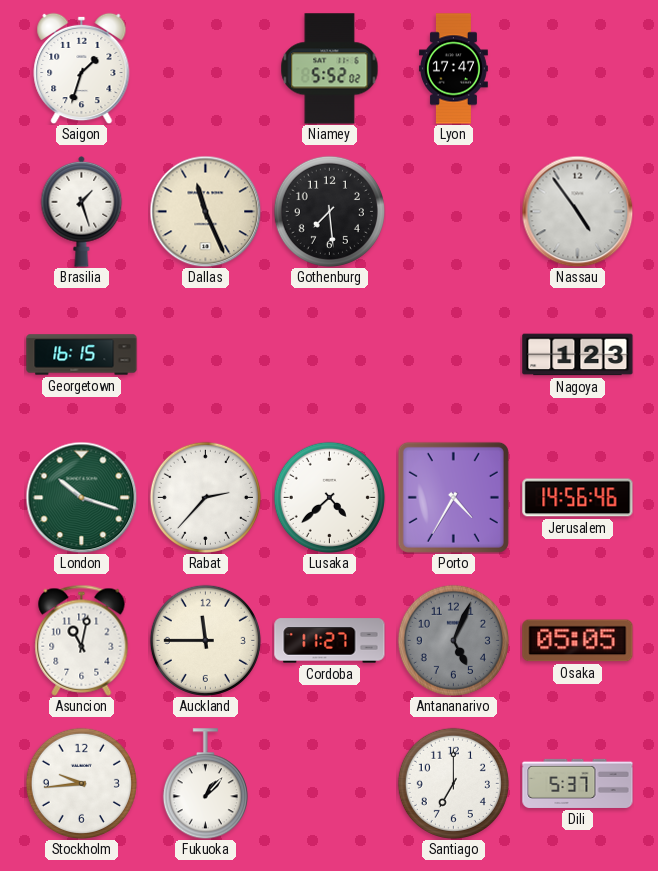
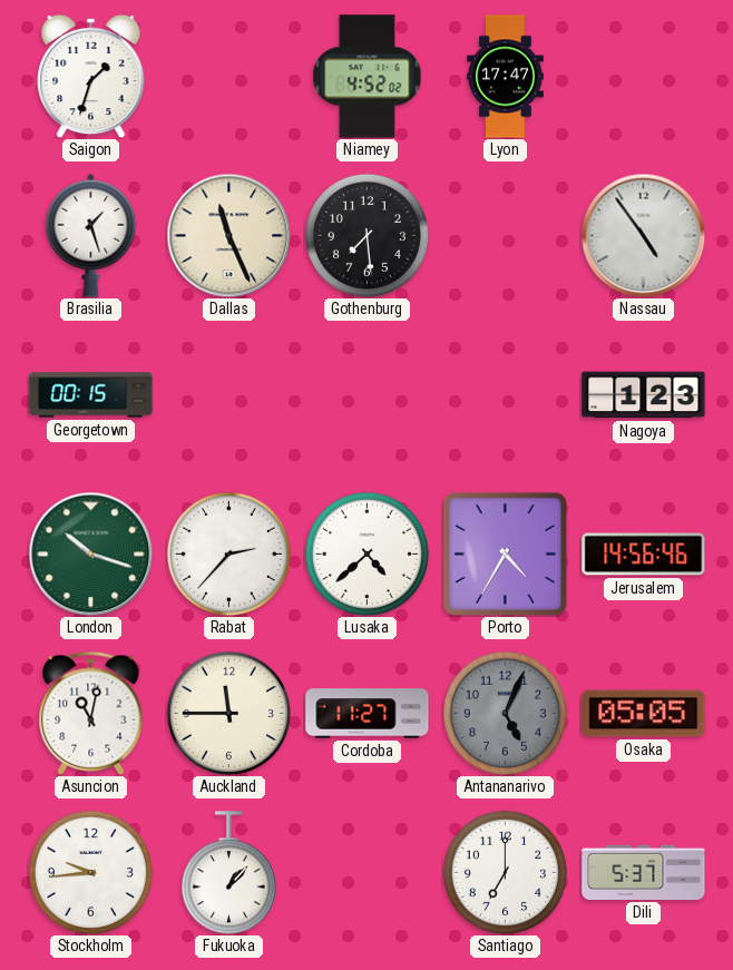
Niamey: 5:52 -> 4:52 (368, 77)
Georgetown: 16:15 -> 00:15 (91, 395)
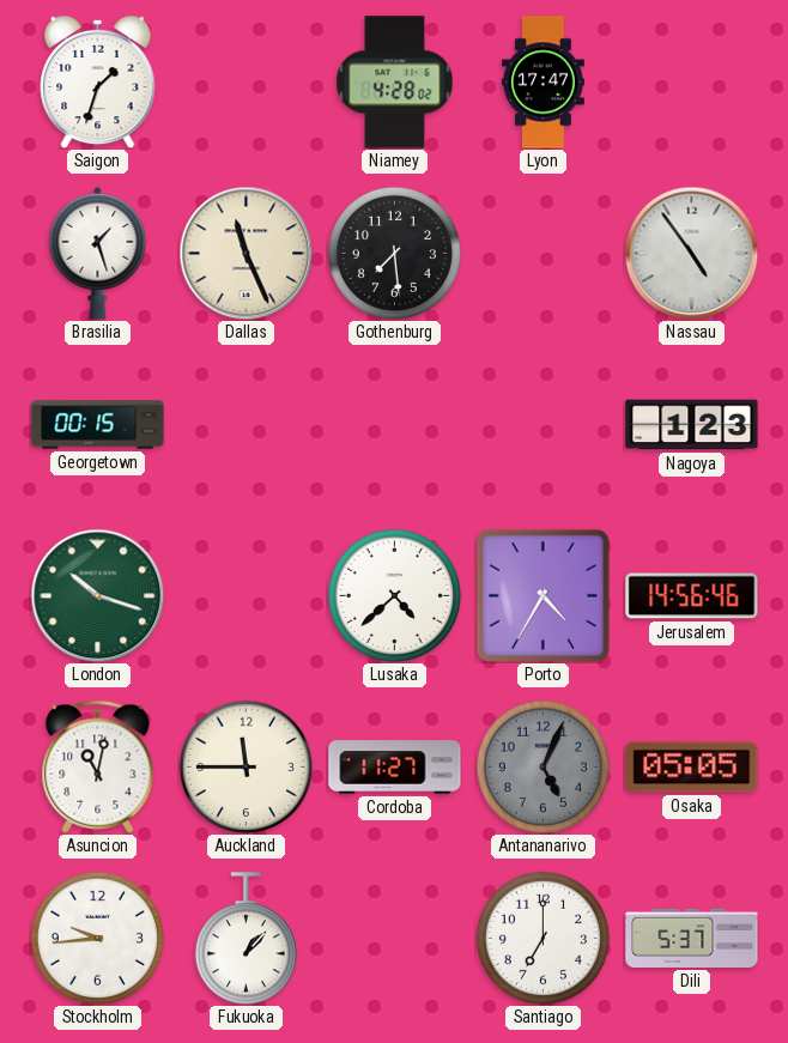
Niamey: 4:52 -> 4:28 (395, 83)
Rabat: 2:37 -> none (228, 553)
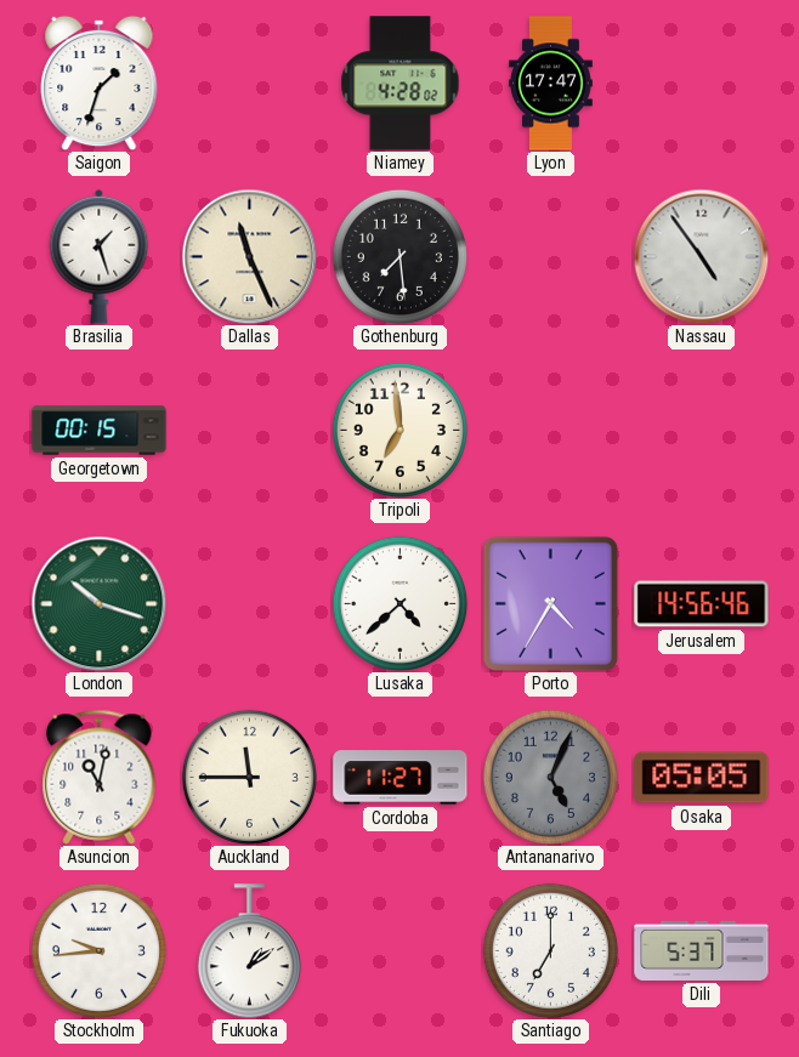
Tripoli: none -> 6:59 (399, 430)
Nagoya: 1:23 -> none (692, 425)
Fukuoka: 1:07 -> 1:09 (249, 951)
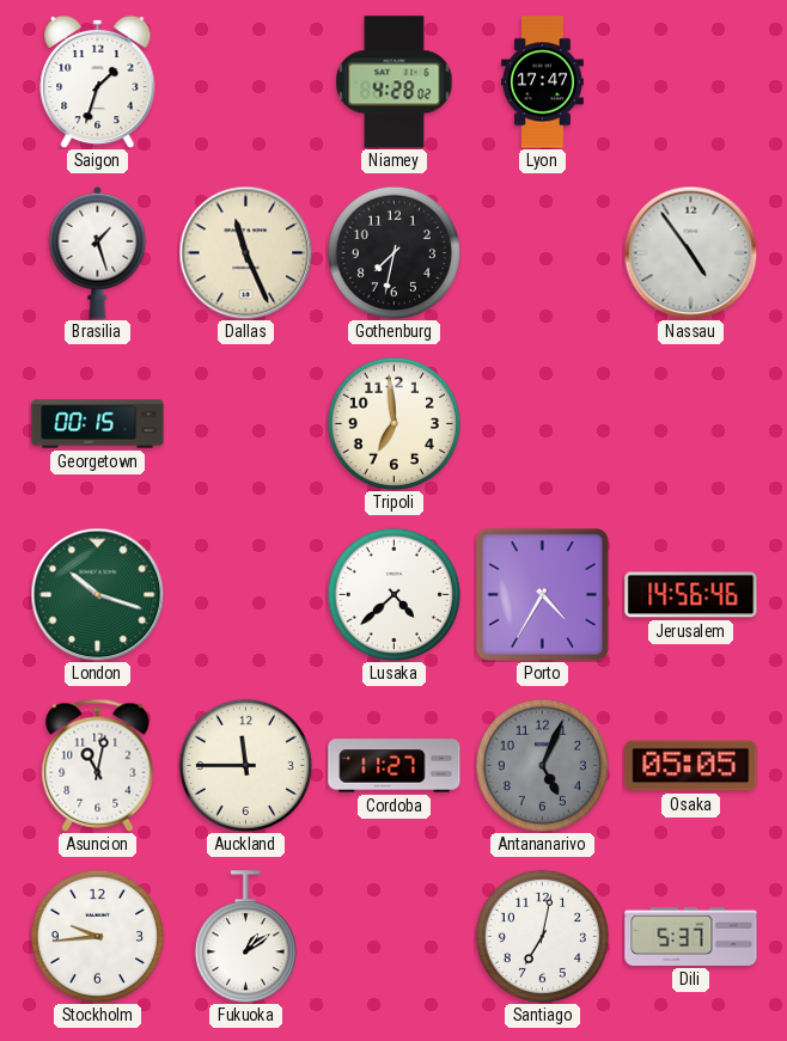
Gothenburg: 7:29 -> 7:32 (393, 252)
Santiago: 7:00 -> 7:02 (542, 936)
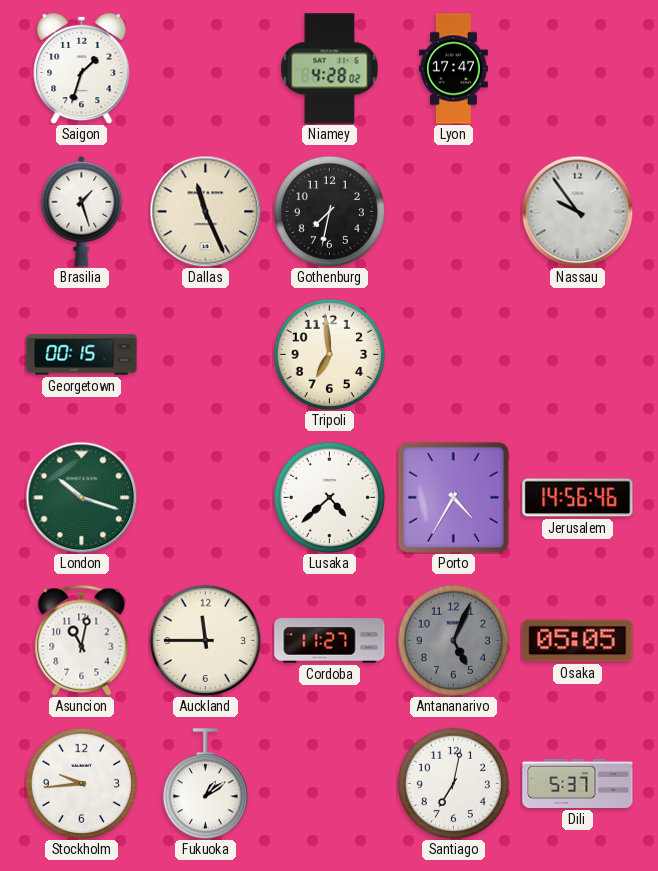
Nassau: 4:54 -> 9:54 (577, 211)
